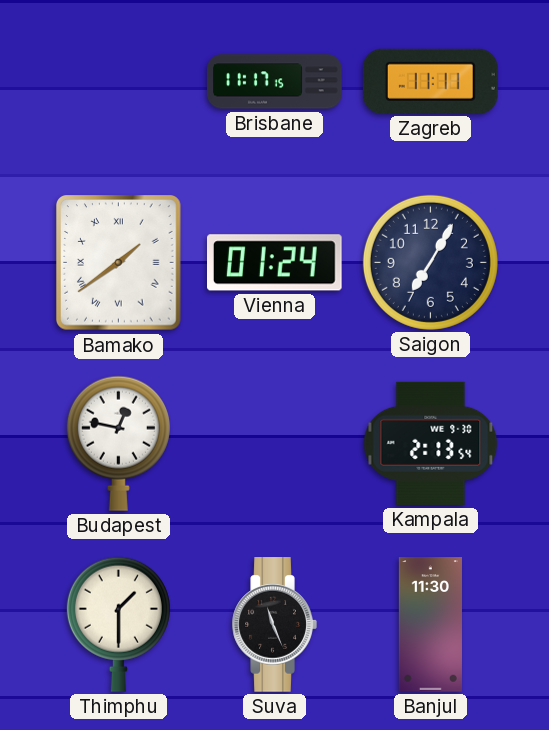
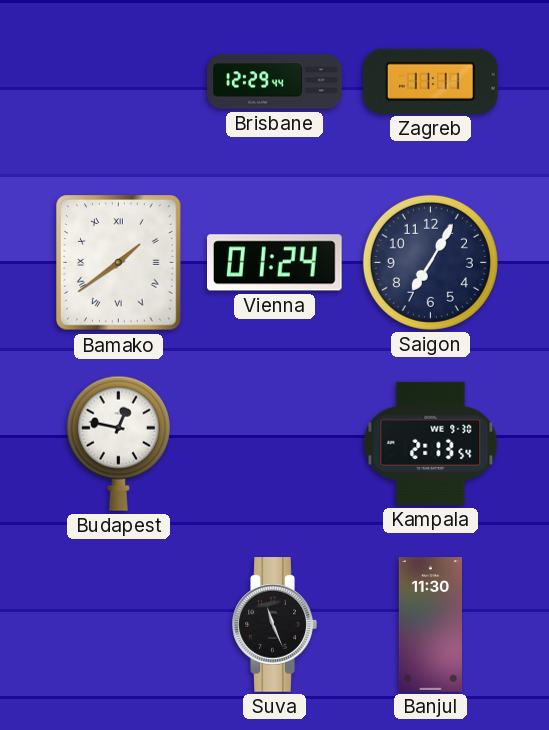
Brisbane: 11:17 -> 12:29 (275, 82)
Thimphu: 1:30 -> none (118, 624)
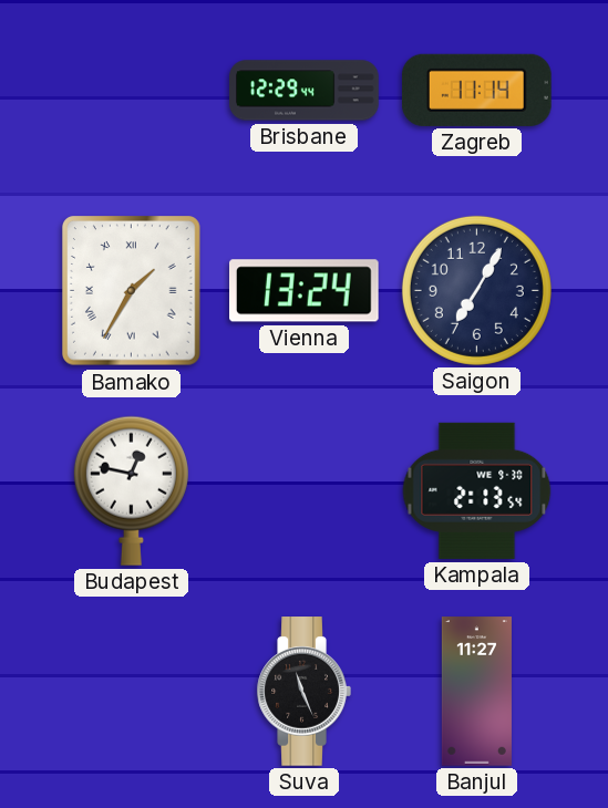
Zagreb: 11:11 -> 11:14 (476, 90)
Bamako: 1:39 -> 1:35 (132, 291)
Vienna: 01:24 -> 13:24 (305, 291)
Banjul: 11:30 -> 11:27 (476, 692)
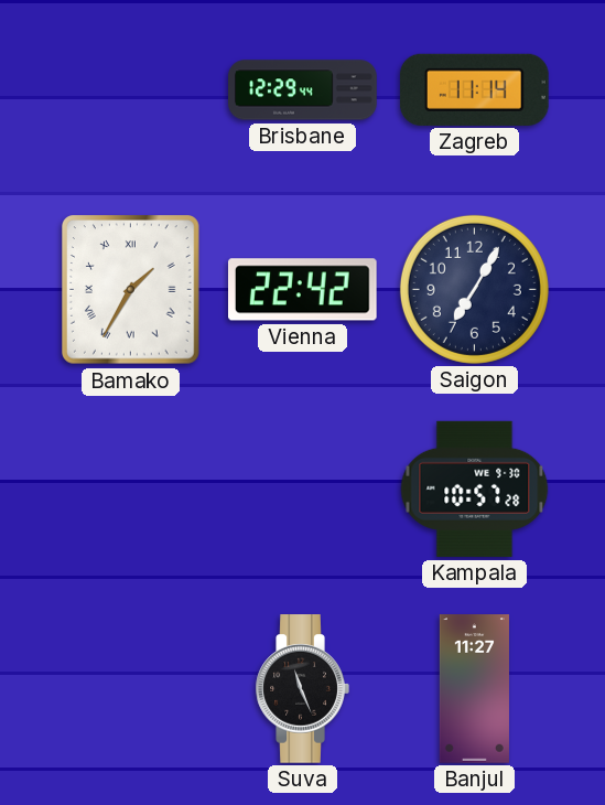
Vienna: 13:24 -> 22:42 (303, 290)
Budapest: 12:47 -> none (131, 490)
Kampala: 2:13 -> 10:57 (475, 489)
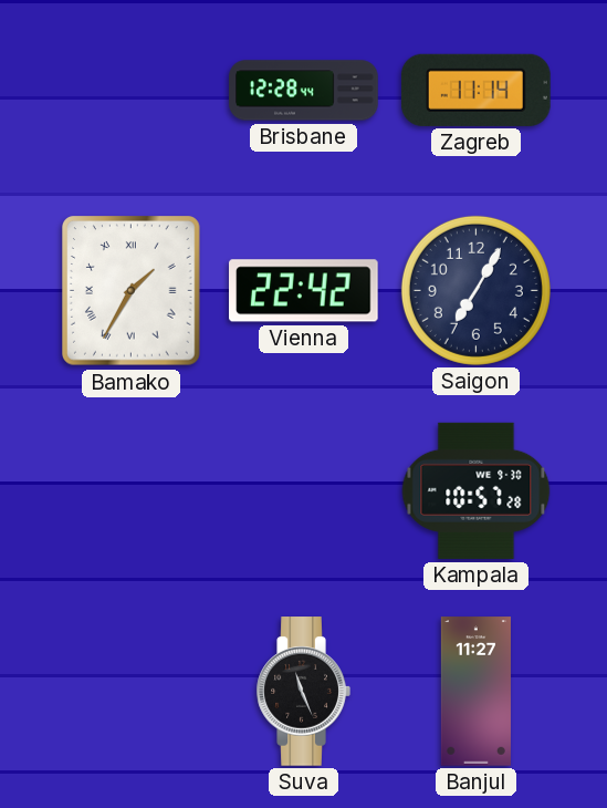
Brisbane: 12:29 -> 12:28 (304, 91)
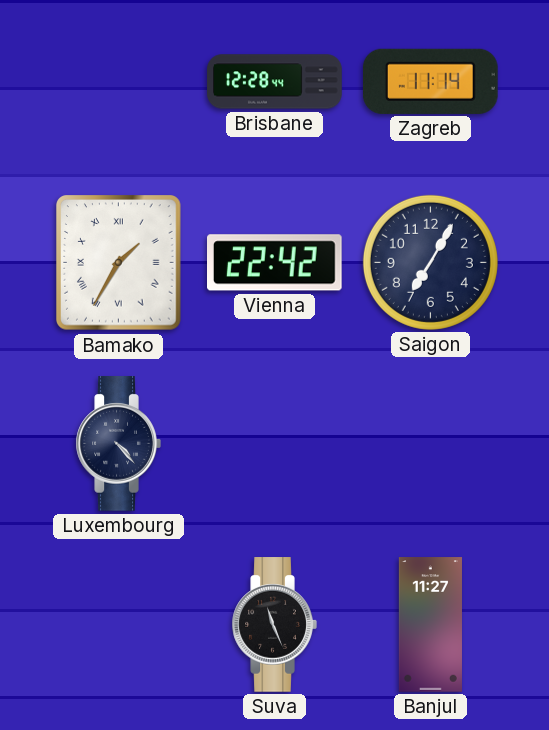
Luxembourg: none -> 4:23 (118, 444)
Kampala: 10:57 -> none (477, 490)
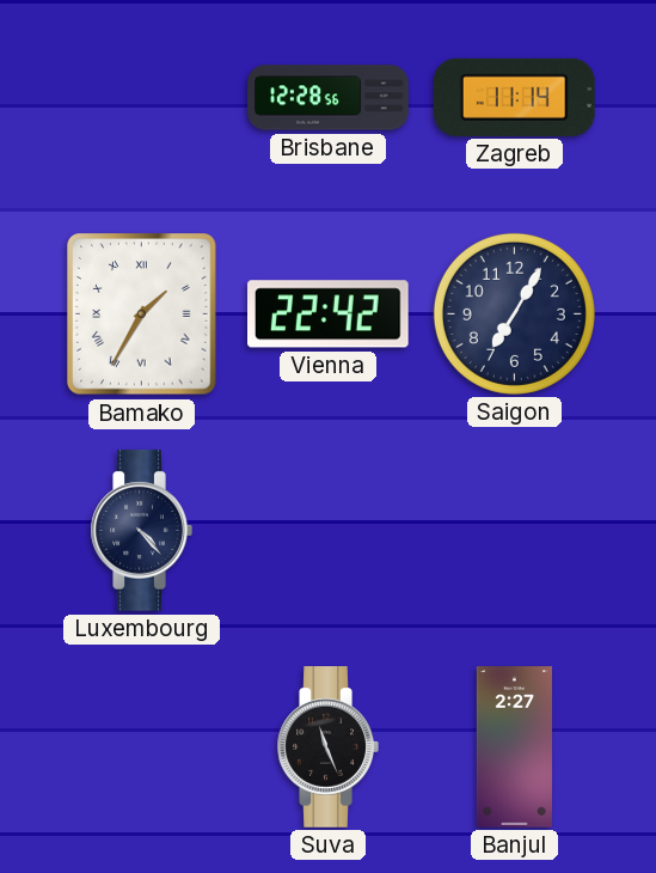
Brisbane: 12:28:44 -> 12:28:56 (329, 98)
Banjul: 11:27 -> 2:27 (514, 747)
